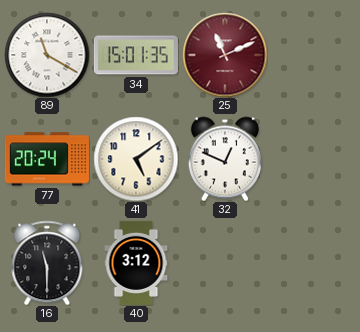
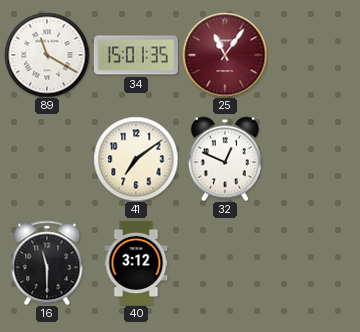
25: 11:11 -> 11:06 (225, 55)
77: 20:24 -> none (47, 159)
41: 5:09 -> 7:09 (136, 159)
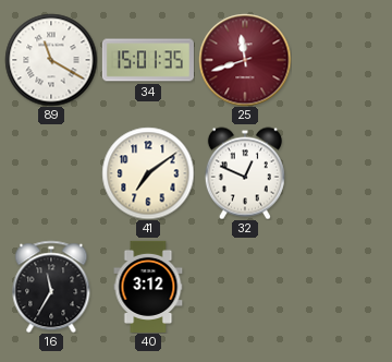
25: 11:06 -> 11:42 (245, 60)
16: 11:30 -> 11:35 (51, 287)
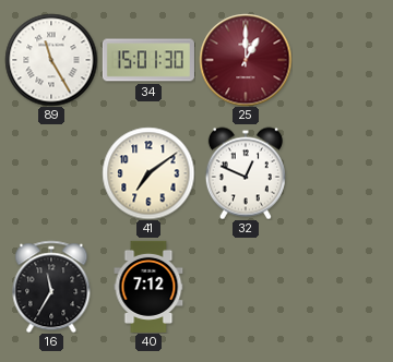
89: 11:20 -> 11:25 (51, 60)
34: 15:01:35 -> 15:01:30 (148, 60)
25: 11:42 -> 1:00 (246, 60)
40: 3:12 -> 7:12 (148, 287)
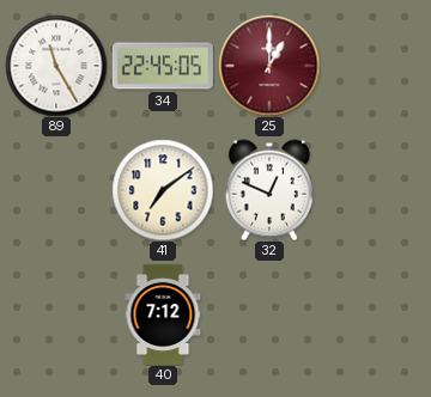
34: 15:01 -> 22:45 (163, 66)
16: 11:35 -> none (51, 287)
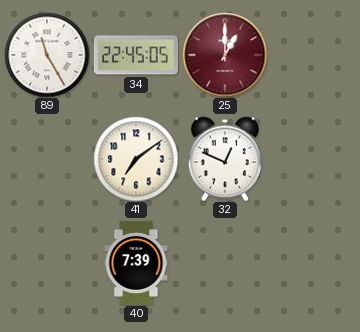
40: 7:12 -> 7:39 (136, 263)
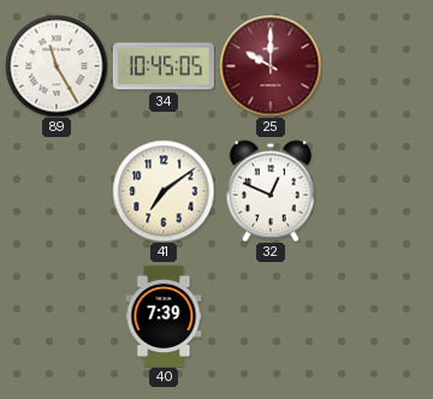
34: 22:45 -> 10:45 (164, 66)
25: 1:00 -> 10:00 (271, 66)
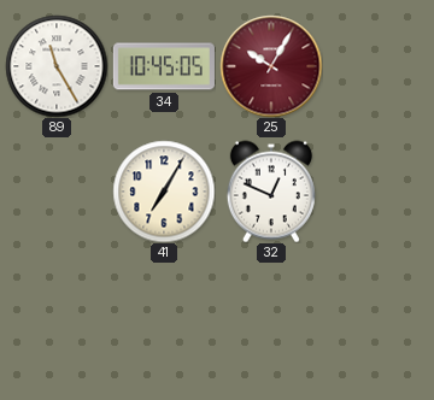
25: 10:00 -> 10:05 (271, 66)
41: 7:09 -> 7:05 (164, 192)
40: 7:39 -> none (164, 316)
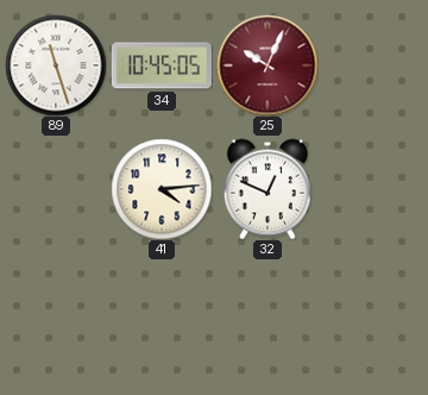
89: 11:25 -> 11:27 (56, 65)
25: 10:05 -> 10:04 (267, 65)
41: 7:05 -> 4:14 (162, 189)
